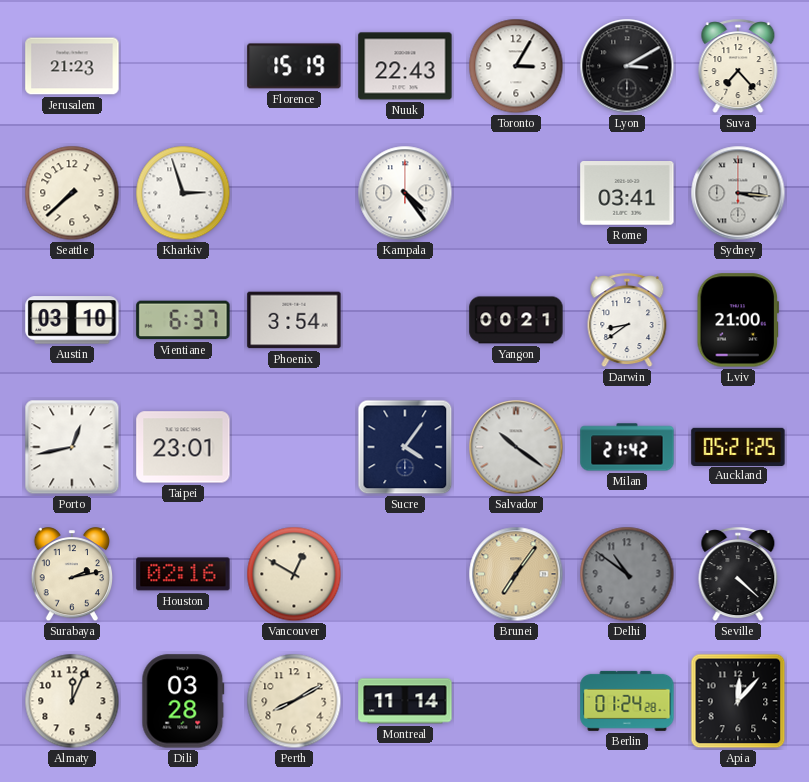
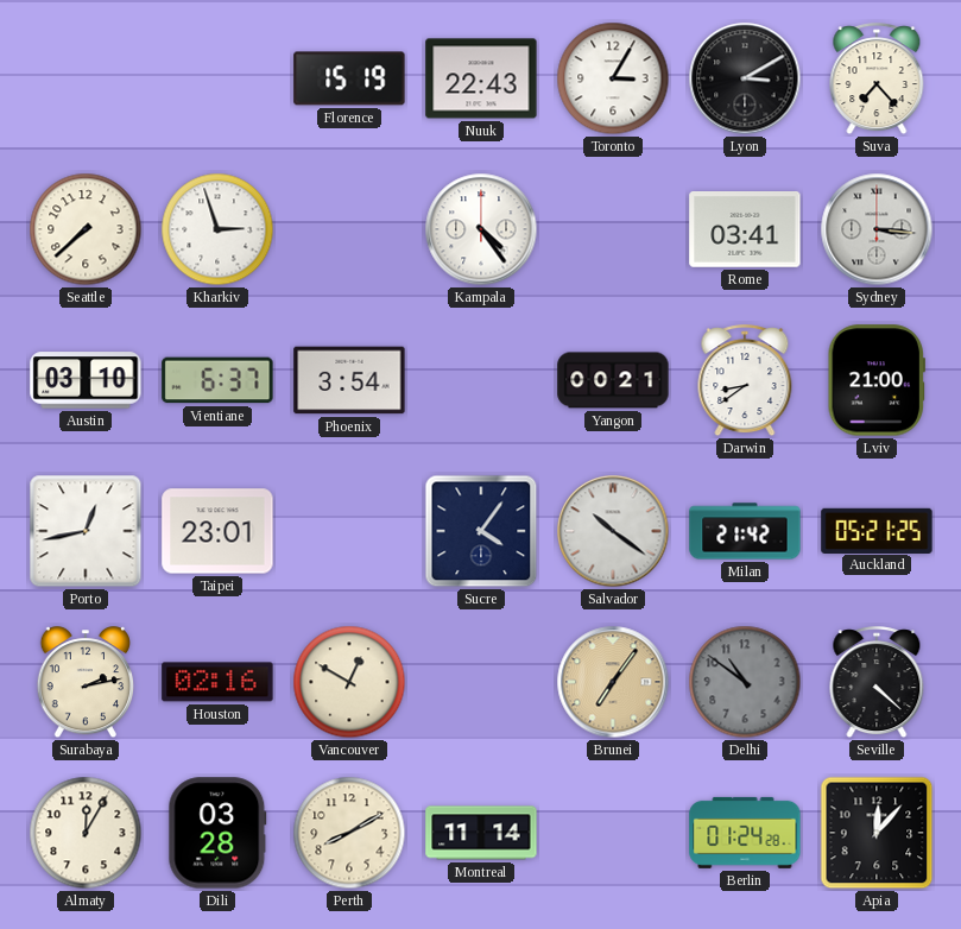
Jerusalem: 21:23 -> none (72, 66)
Almaty: 12:04 -> 12:05 (86, 833)
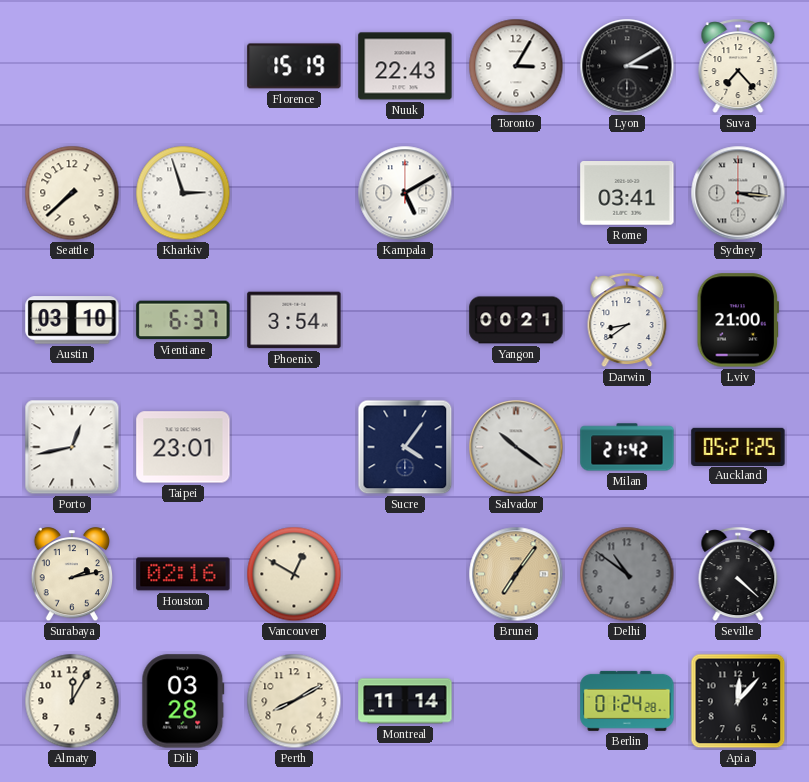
Kampala: 4:24 -> 5:10 (405, 193)
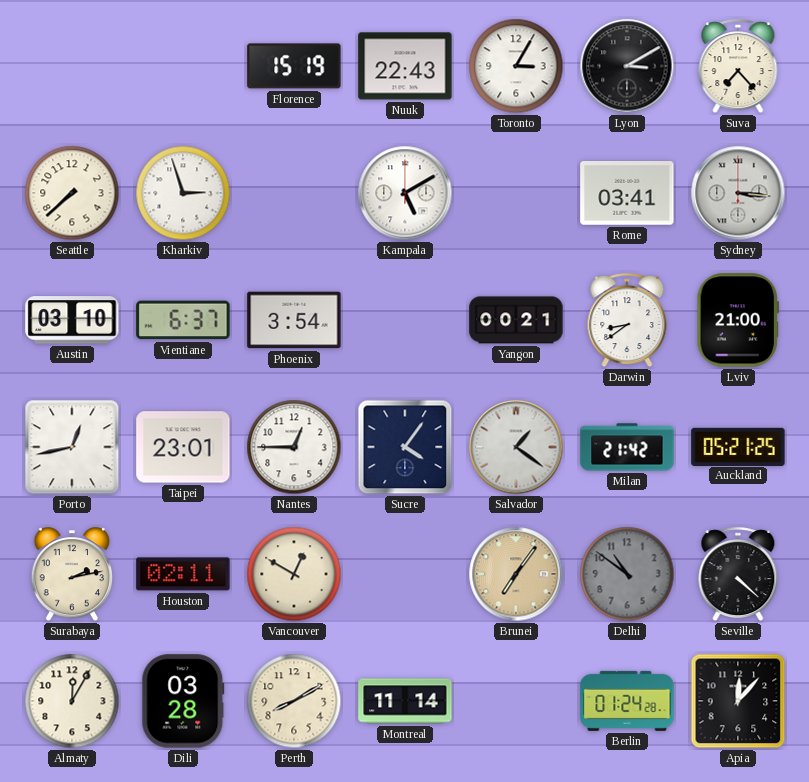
Nantes: none -> 12:45 (294, 447)
Salvador: 10:21 -> 1:21 (516, 447)
Houston: 02:16 -> 02:11 (183, 574)
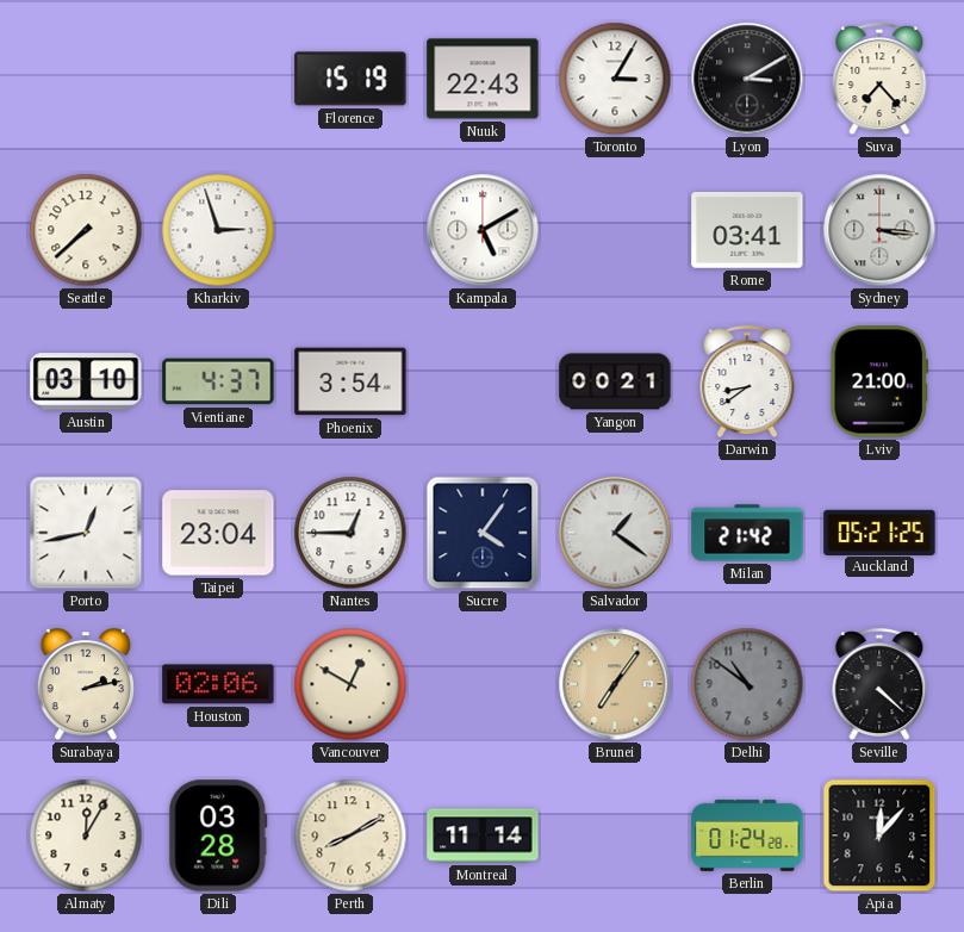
Vientiane: 6:37 -> 4:37 (218, 381)
Taipei: 23:01 -> 23:04 (218, 533)
Houston: 02:11 -> 02:06 (218, 684)
